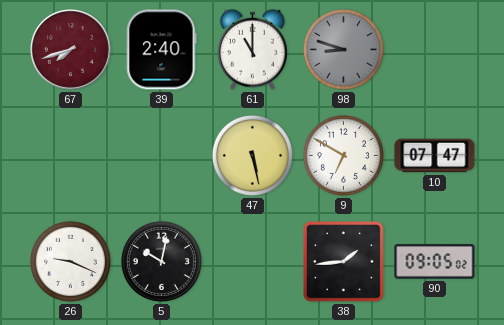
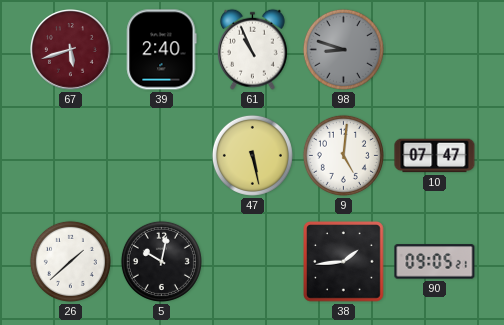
67: 7:42 -> 5:42 (71, 50)
61: 11:00 -> 10:56 (252, 49)
9: 6:50 -> 5:01 (343, 155)
26: 9:19 -> 1:38 (70, 261)
90: 09:05:02 -> 09:05:21 (435, 262)
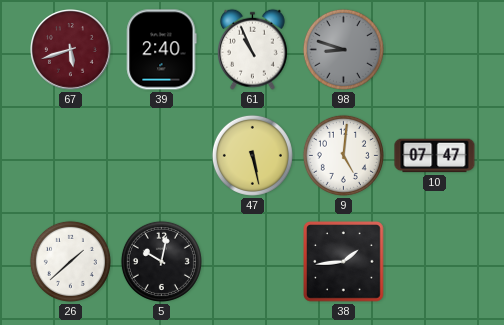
90: 09:05 -> none (435, 262)
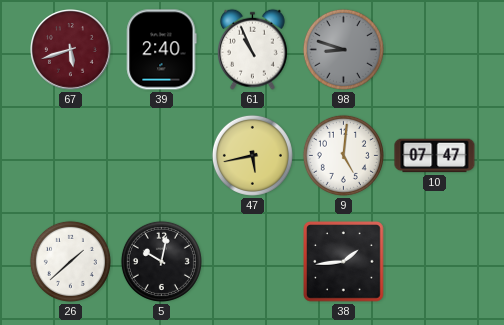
47: 5:28 -> 5:43 (252, 155)
